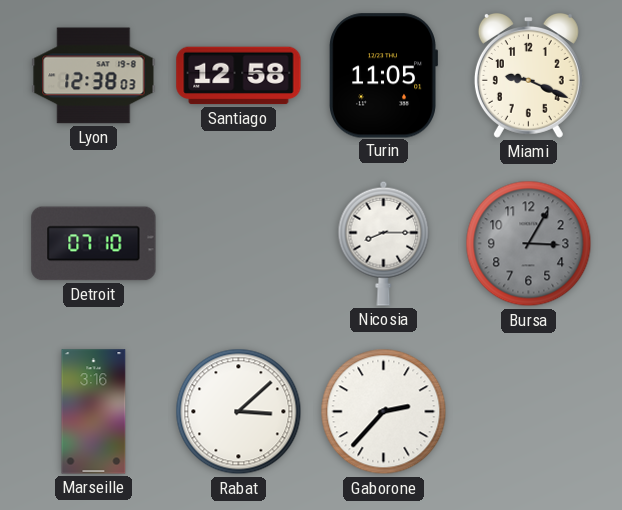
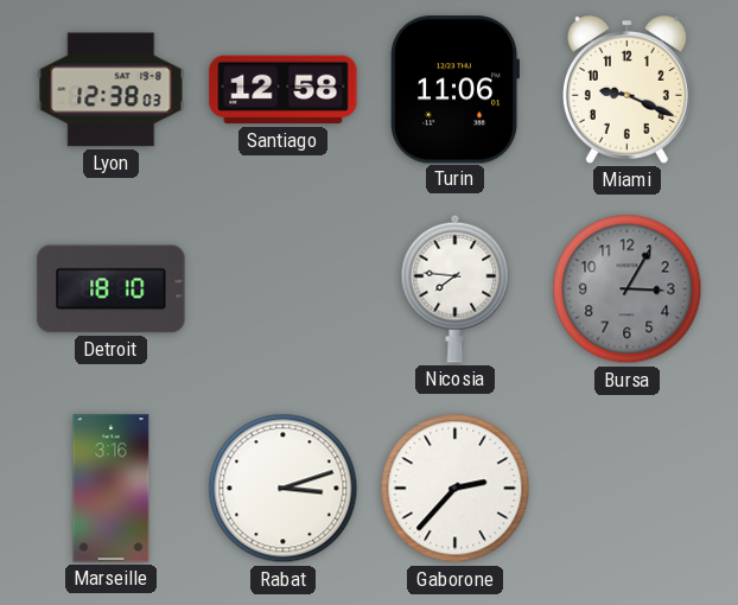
Turin: 11:05 -> 11:06 (454, 90)
Detroit: 07:10 -> 18:10 (112, 289)
Nicosia: 8:15 -> 7:46 (456, 288)
Rabat: 3:08 -> 3:12 (284, 489)
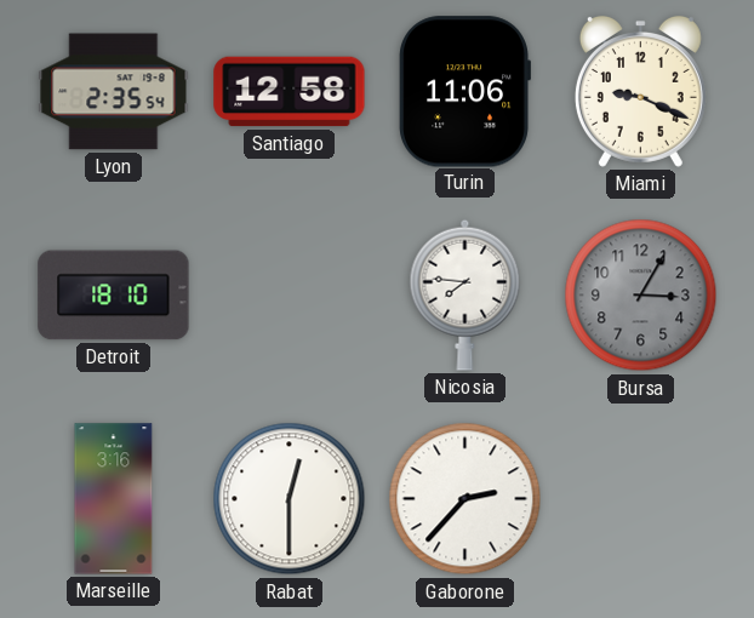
Lyon: 12:38 -> 2:35 (114, 92)
Rabat: 3:12 -> 12:30 (290, 499)
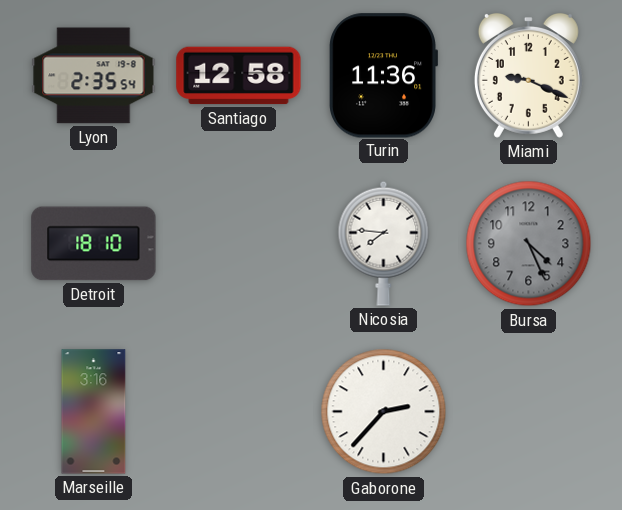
Turin: 11:06 -> 11:36 (383, 76)
Bursa: 3:05 -> 4:26 (529, 244)
Rabat: 12:30 -> none (290, 499)
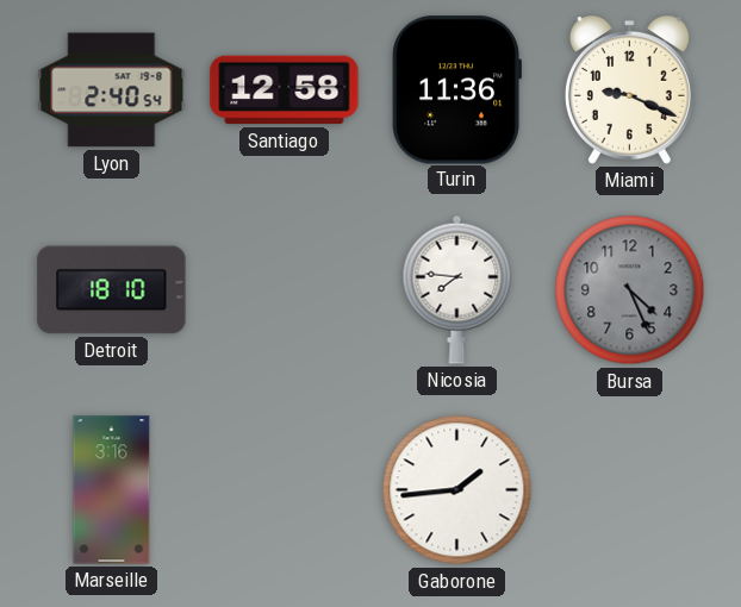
Lyon: 2:35 -> 2:40 (112, 90)
Gaborone: 2:37 -> 1:44 (457, 490)
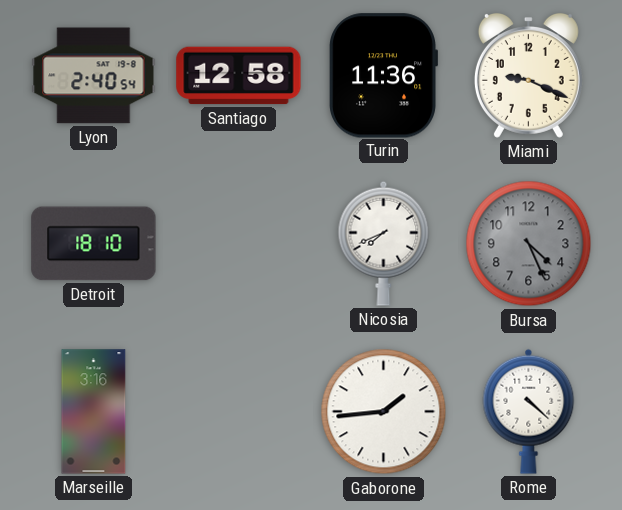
Nicosia: 7:46 -> 7:41 (384, 243)
Rome: none -> 4:22 (529, 411)
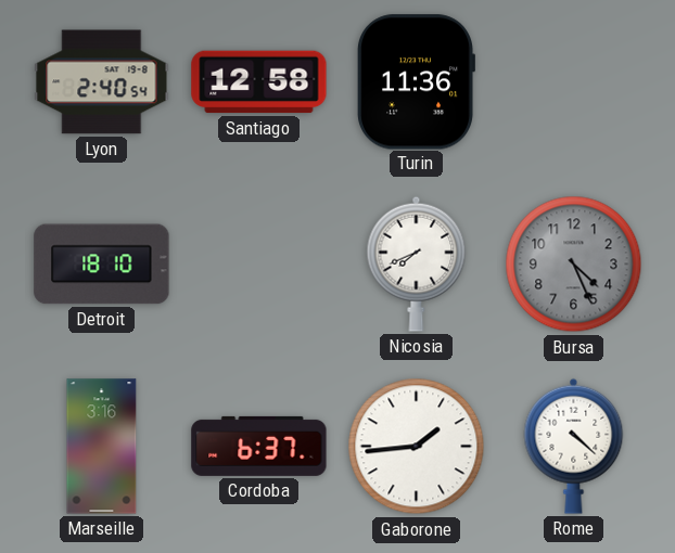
Miami: 9:19 -> none (528, 75)
Cordoba: none -> 6:37 (259, 446)
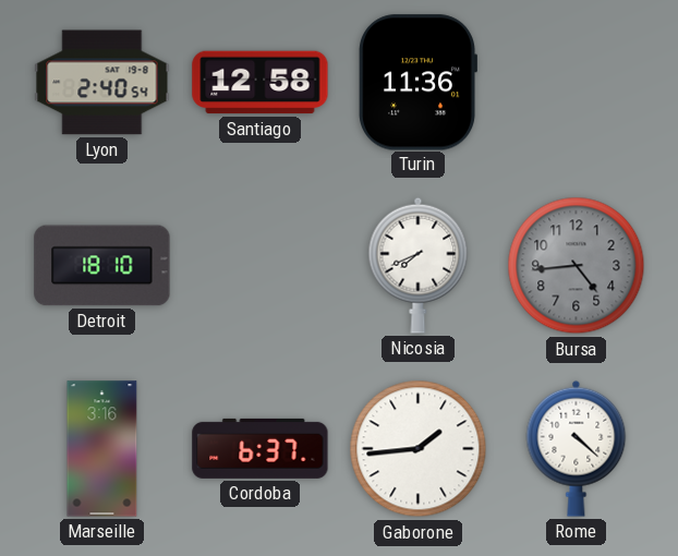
Bursa: 4:26 -> 4:44 (577, 266)
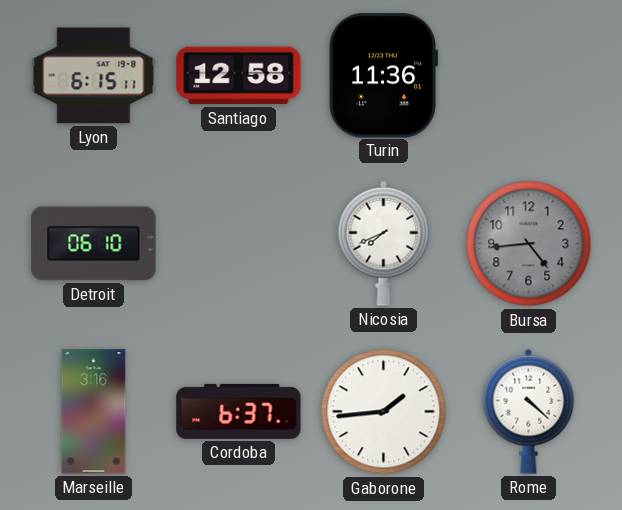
Lyon: 2:40 -> 6:15 (94, 76)
Detroit: 18:10 -> 06:10 (94, 244)
